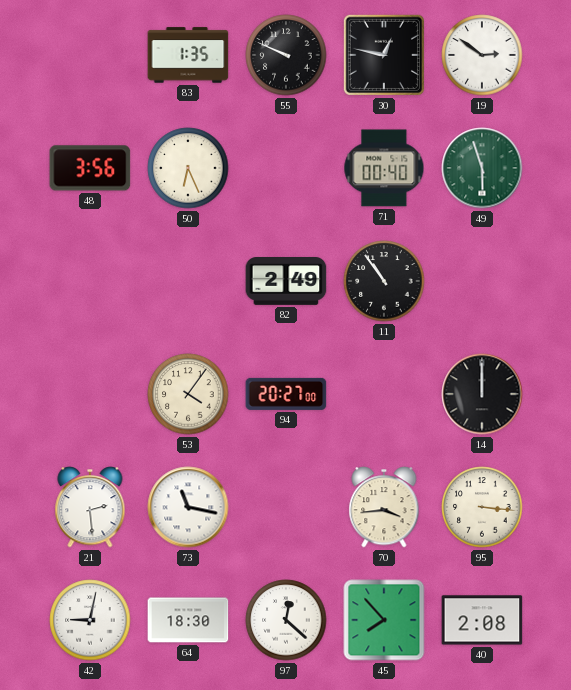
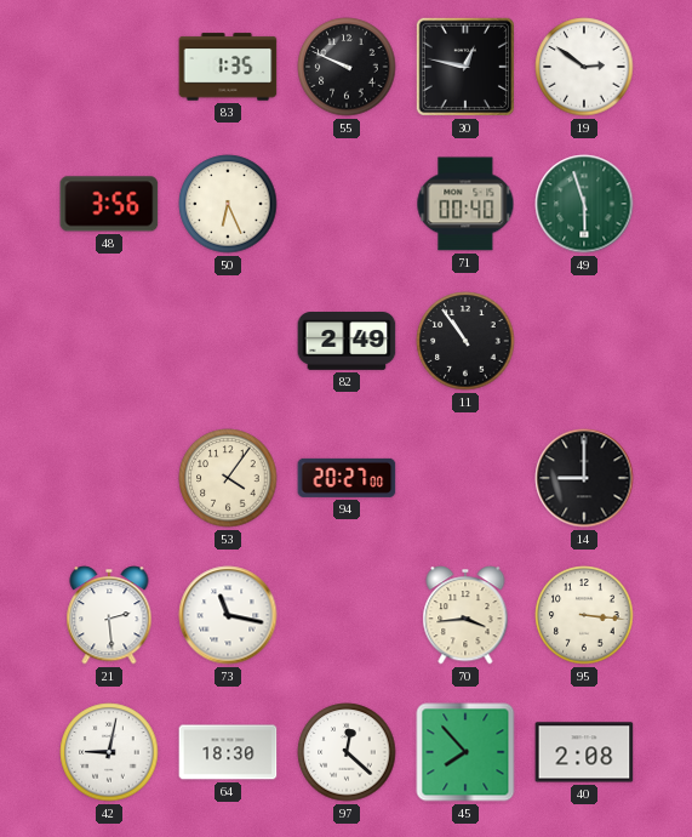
14: 12:00 -> 9:00 (584, 478)
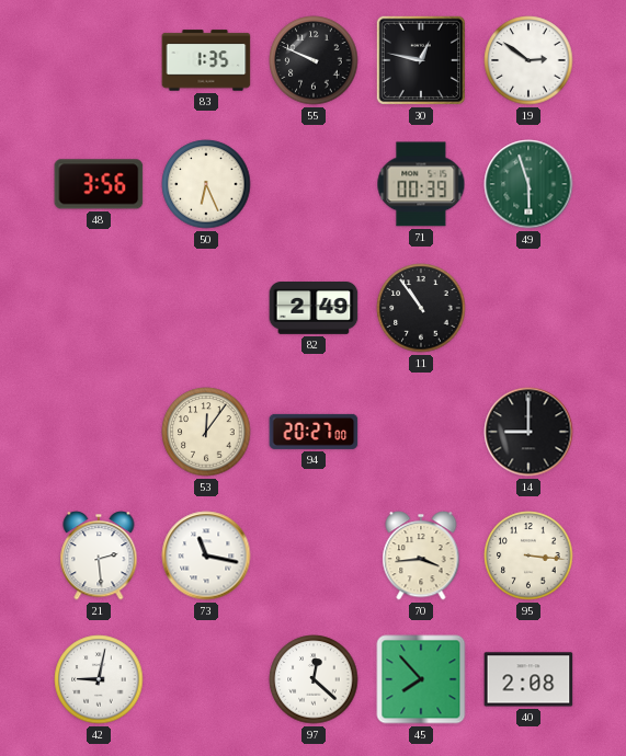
71: 00:40 -> 00:39 (421, 184)
53: 4:06 -> 12:06 (206, 432)
64: 18:30 -> none (228, 752)
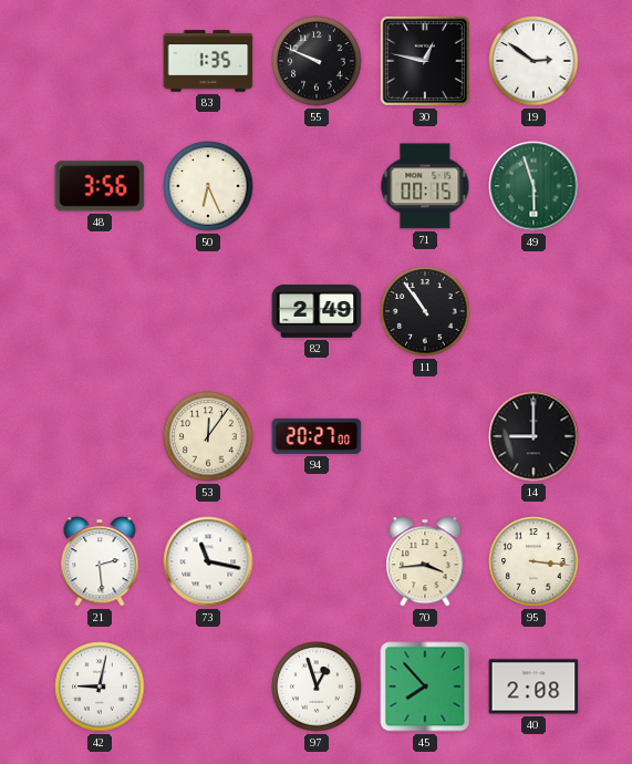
71: 00:39 -> 00:15 (425, 186)
97: 12:22 -> 12:57 (317, 686)
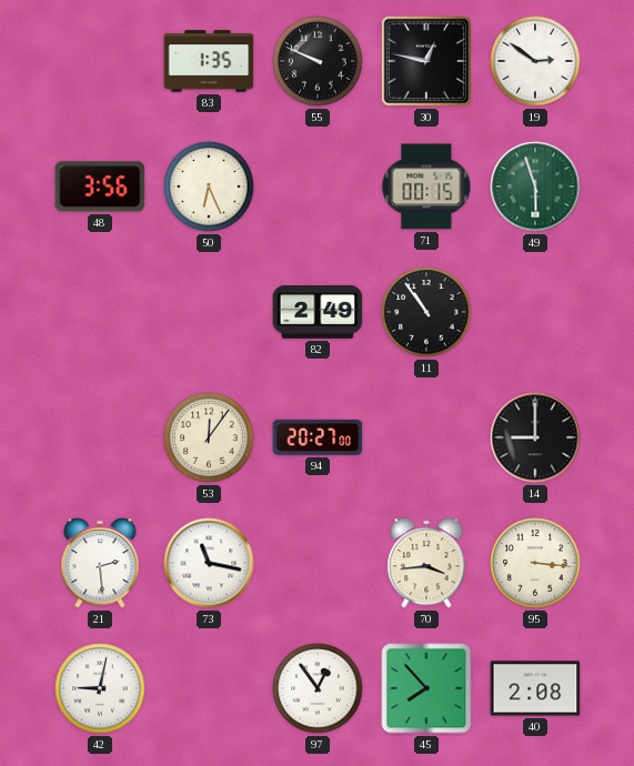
97: 12:57 -> 12:54 (318, 688)
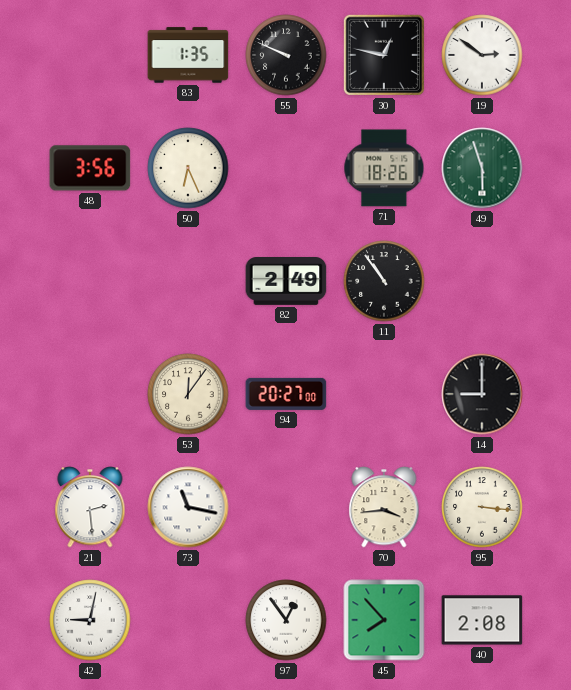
71: 00:15 -> 18:26 (384, 168)
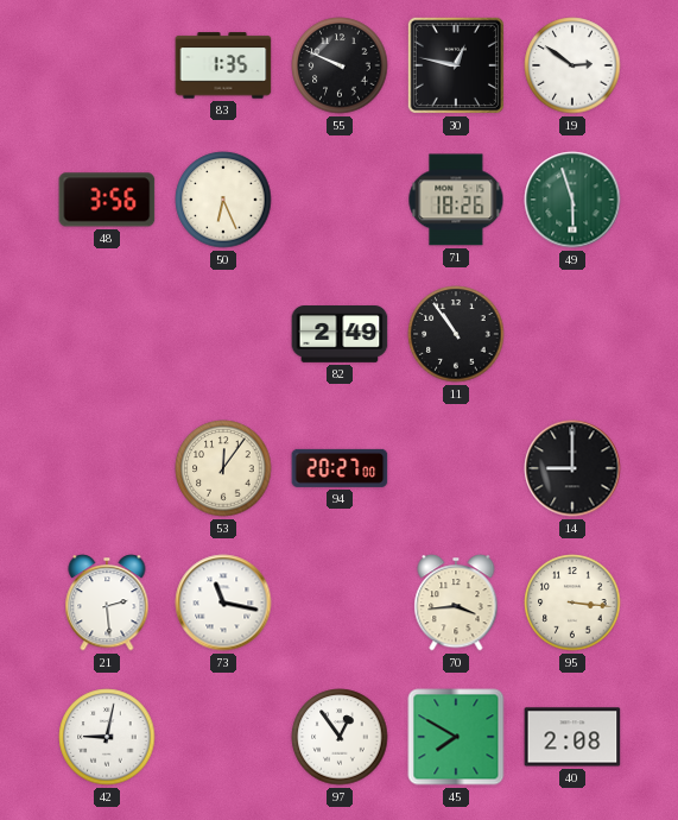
45: 7:53 -> 7:50 (456, 737)
